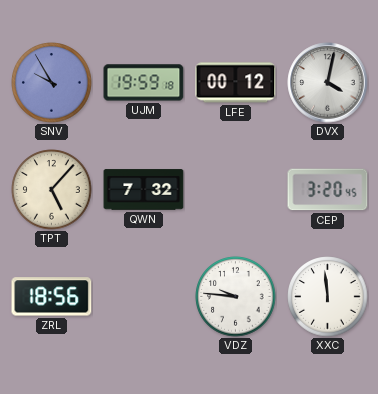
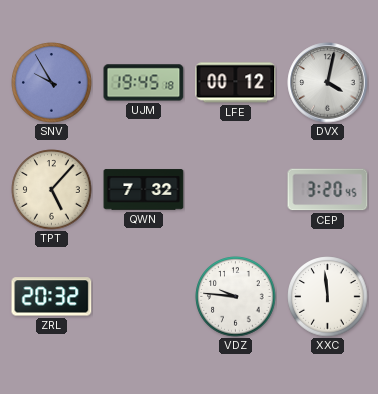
UJM: 19:59 -> 19:45 (144, 83)
ZRL: 18:56 -> 20:32 (52, 297)
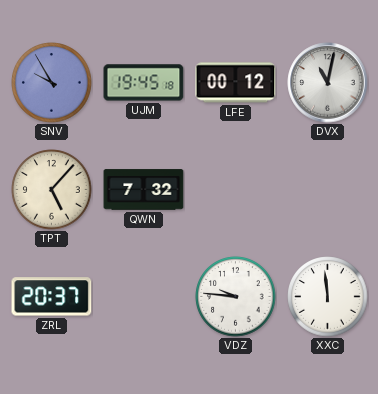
DVX: 4:02 -> 11:02 (328, 83)
CEP: 3:20 -> none (328, 190)
ZRL: 20:32 -> 20:37 (52, 297)
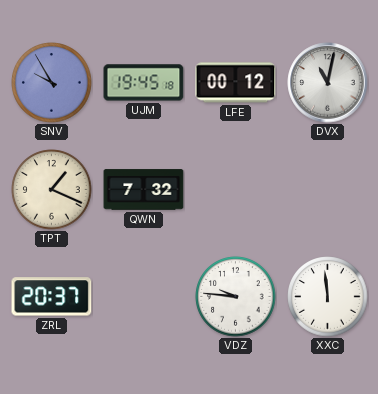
TPT: 5:07 -> 1:19 (52, 190)
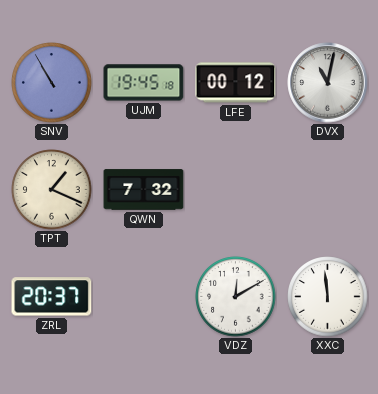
SNV: 9:55 -> 10:55 (52, 83)
VDZ: 9:46 -> 12:10 (236, 297)
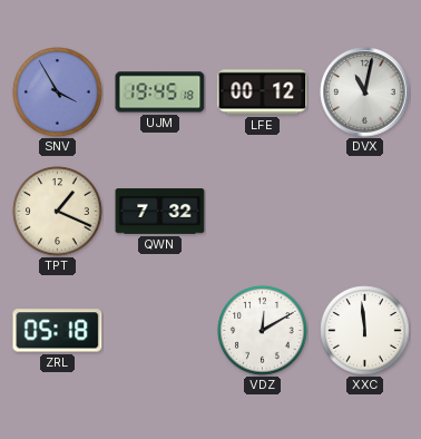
SNV: 10:55 -> 3:55 (58, 92)
ZRL: 20:37 -> 05:18 (58, 331)
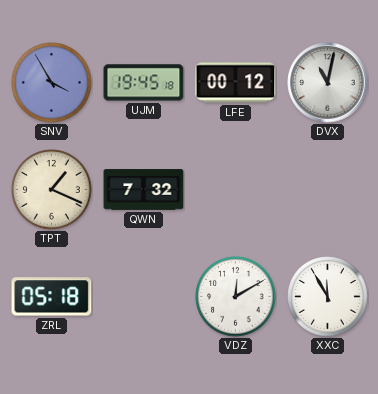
XXC: 11:59 -> 11:55 (328, 297)
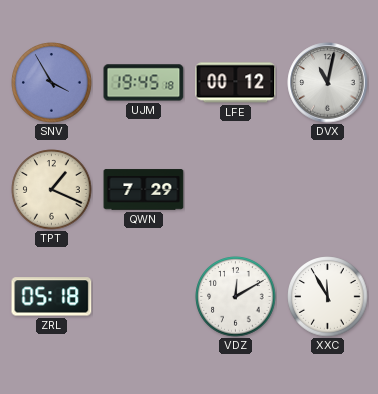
QWN: 7:32 -> 7:29 (144, 190)
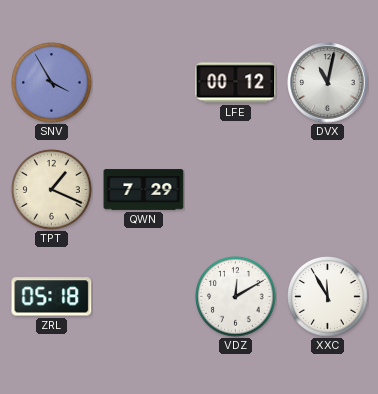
UJM: 19:45 -> none (144, 83)
